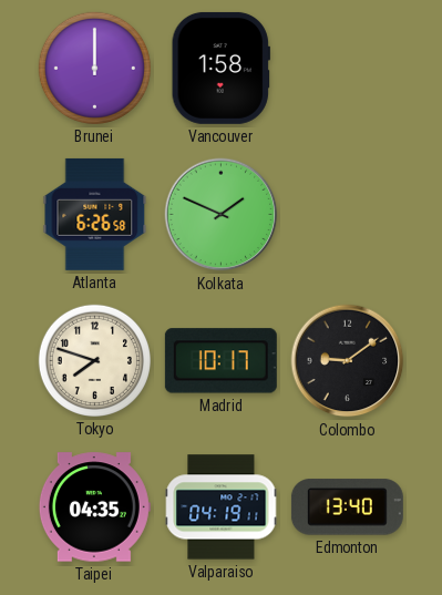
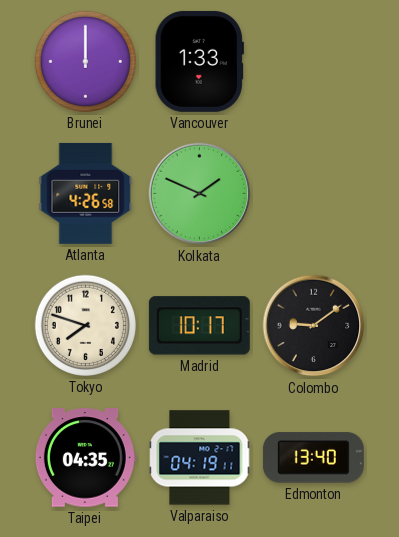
Vancouver: 1:58 -> 1:33 (199, 61)
Atlanta: 6:26 -> 4:26 (86, 193)
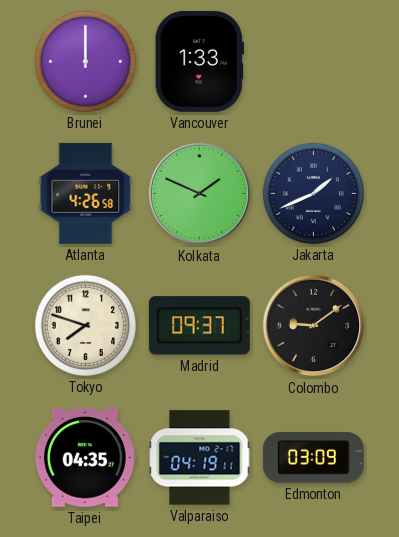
Jakarta: none -> 1:41 (313, 193)
Madrid: 10:17 -> 09:37 (199, 326)
Edmonton: 13:40 -> 03:09 (313, 458)
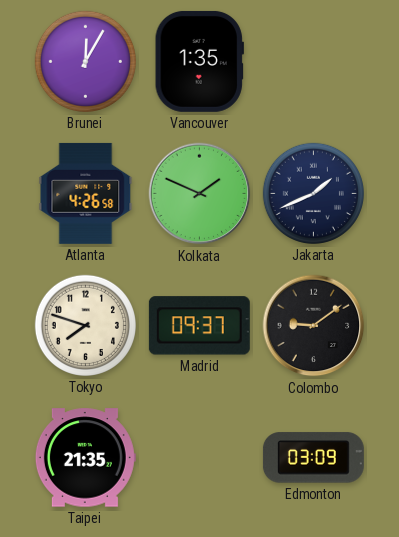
Brunei: 12:00 -> 12:05 (85, 61)
Vancouver: 1:33 -> 1:35 (199, 61)
Taipei: 04:35 -> 21:35 (85, 458)
Valparaiso: 04:19 -> none (200, 458)
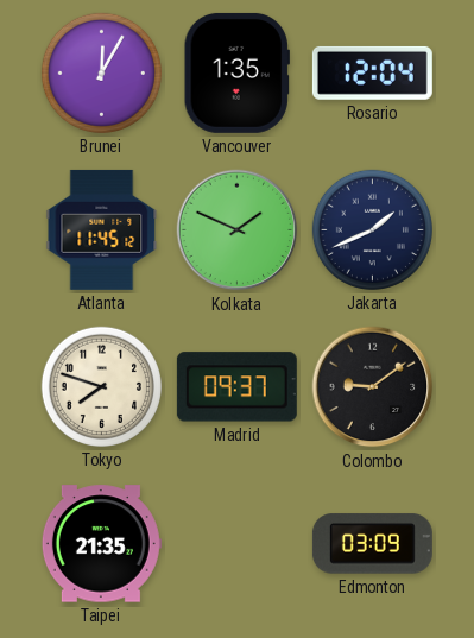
Rosario: none -> 12:04 (372, 72)
Atlanta: 4:26 -> 11:45 (102, 229)
